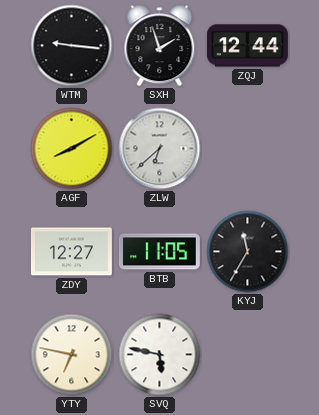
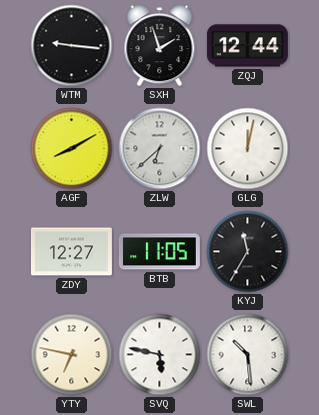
GLG: none -> 12:02 (248, 149)
SWL: none -> 10:29 (248, 355)
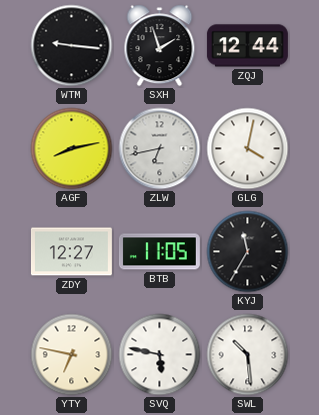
AGF: 8:10 -> 8:13 (72, 149)
ZLW: 6:38 -> 6:43 (160, 149)
GLG: 12:02 -> 4:02 (248, 149)
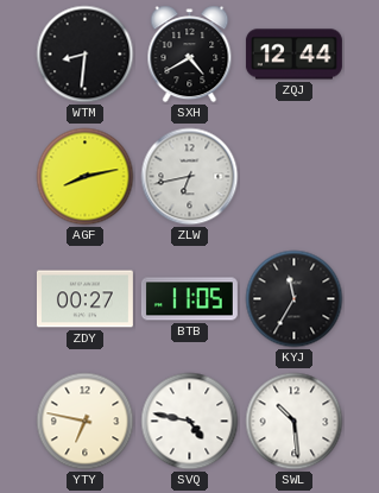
WTM: 9:16 -> 8:31 (86, 55)
SXH: 1:57 -> 4:40 (190, 55)
GLG: 4:02 -> none (248, 149)
ZDY: 12:27 -> 00:27 (84, 299)
SVQ: 5:47 -> 4:47 (190, 422)
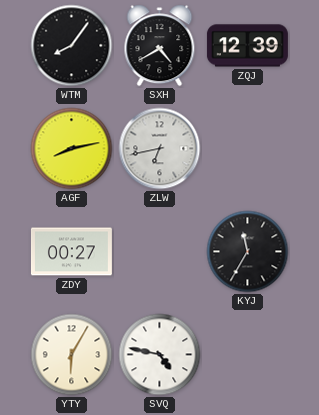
WTM: 8:31 -> 8:06 (72, 46)
ZQJ: 12:44 -> 12:39 (247, 46)
BTB: 11:05 -> none (189, 299)
YTY: 6:47 -> 6:05 (72, 355)
SWL: 10:29 -> none (295, 422)
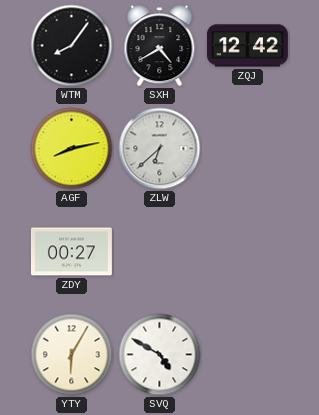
ZQJ: 12:39 -> 12:42 (247, 46)
ZLW: 6:43 -> 6:38 (160, 149)
KYJ: 11:35 -> none (248, 252)
SVQ: 4:47 -> 4:50 (160, 355)
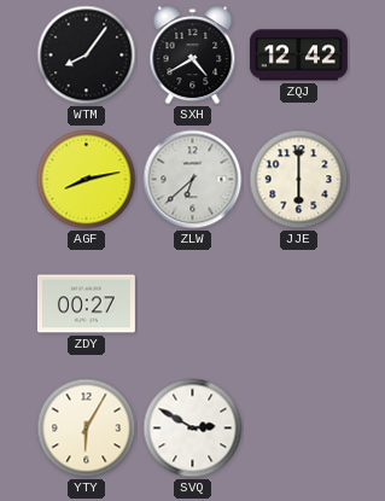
JJE: none -> 6:00 (299, 180)
SVQ: 4:50 -> 2:50 (193, 429)
